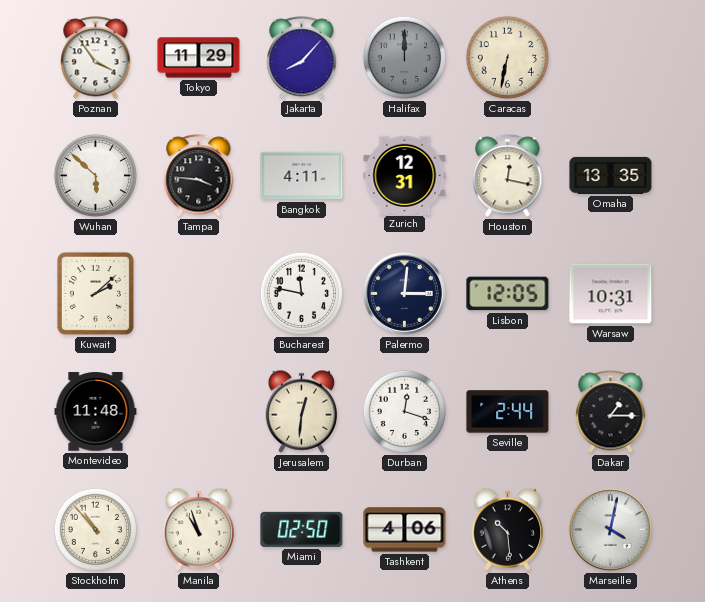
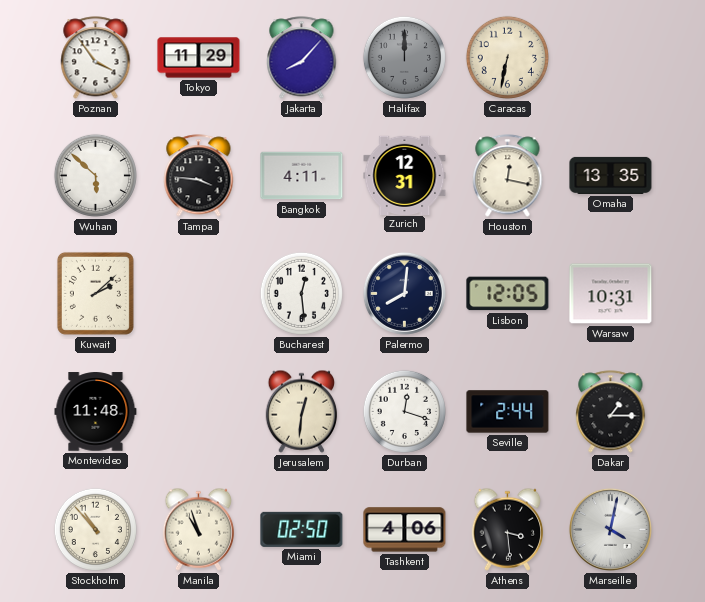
Bucharest: 11:47 -> 12:29 (301, 293)
Palermo: 3:01 -> 8:01 (404, 293)
Athens: 10:29 -> 3:29 (508, 529)
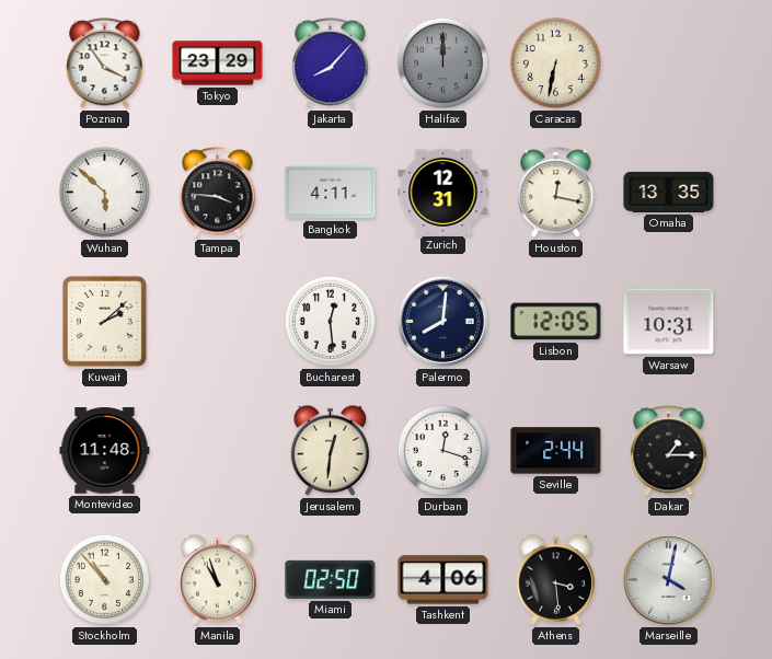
Tokyo: 11:29 -> 23:29 (218, 63)
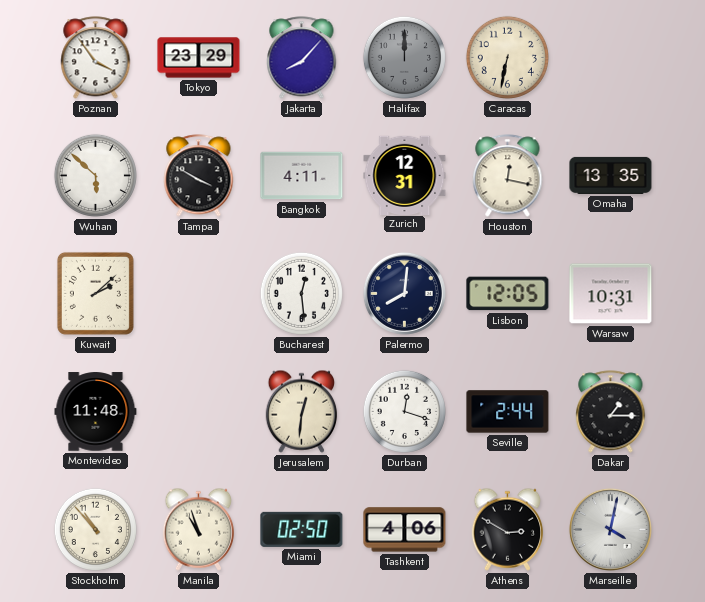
Tampa: 3:46 -> 3:50 (199, 176)
Athens: 3:29 -> 2:50 (508, 529)
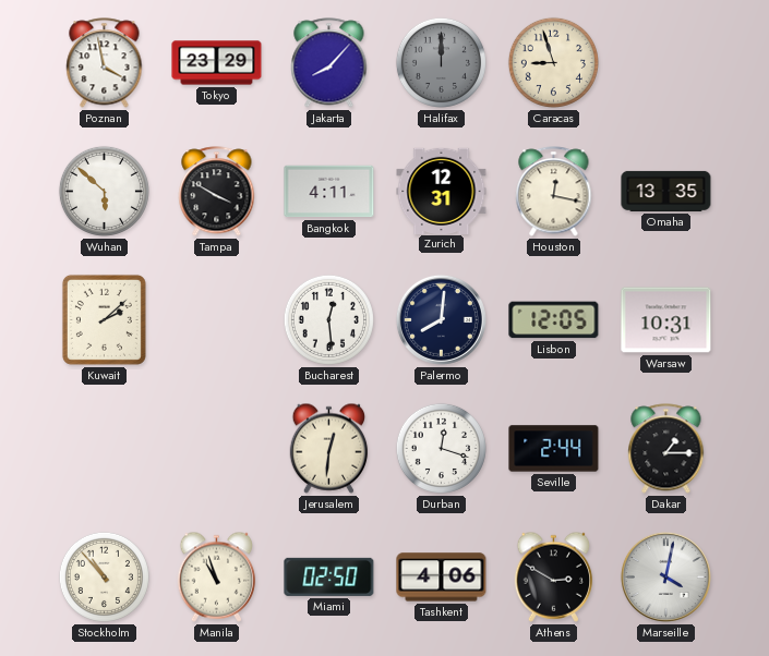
Poznan: 3:54 -> 3:58 (105, 63)
Caracas: 6:32 -> 8:57 (553, 62)
Montevideo: 11:48 -> none (96, 412)
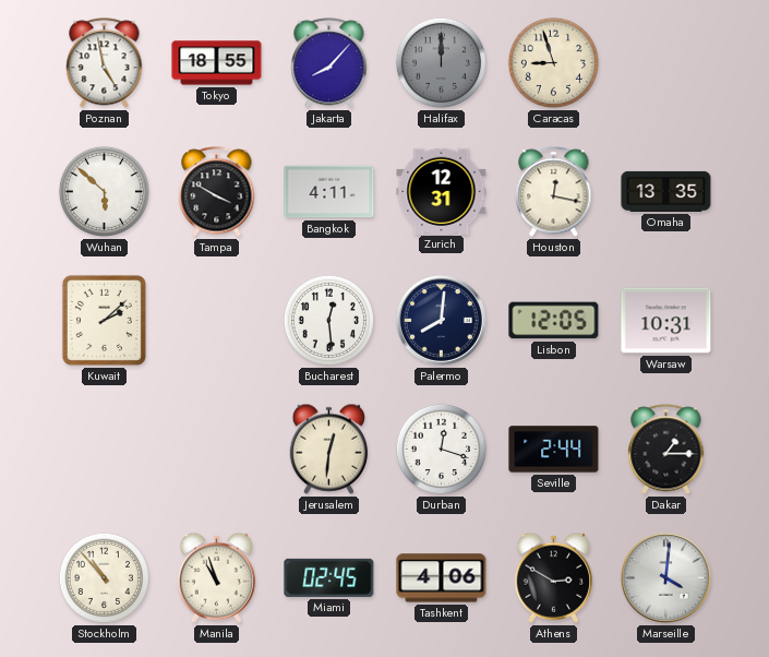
Poznan: 3:58 -> 4:58 (105, 63)
Tokyo: 23:29 -> 18:55 (217, 63)
Miami: 02:50 -> 02:45 (329, 577)
Marseille: 4:02 -> 4:01 (665, 577)
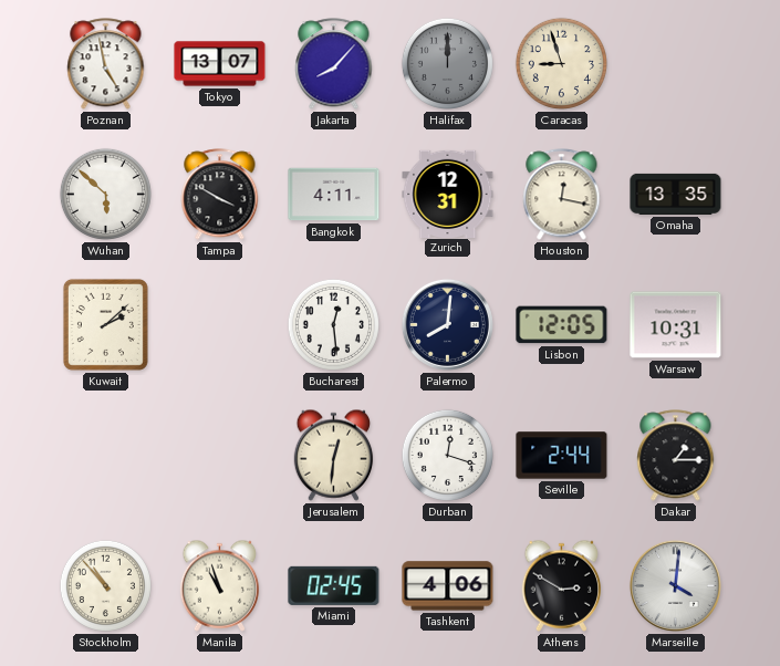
Tokyo: 18:55 -> 13:07 (220, 64)
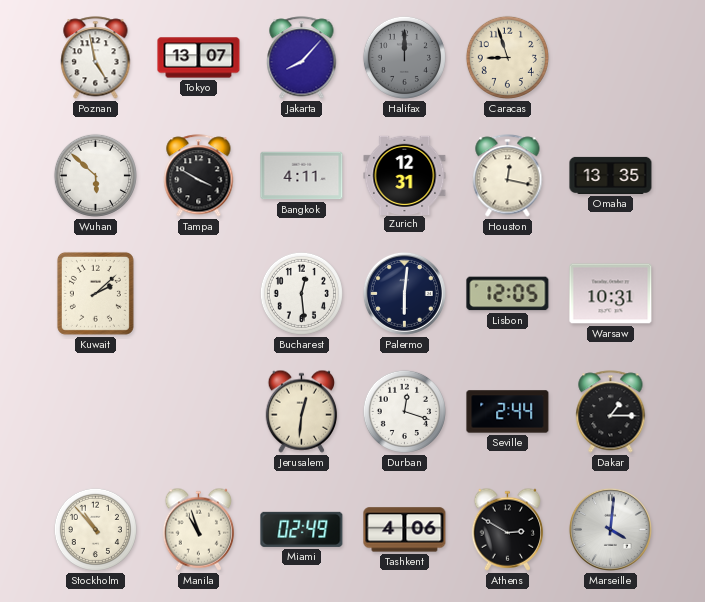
Palermo: 8:01 -> 6:01 (404, 293)
Miami: 02:45 -> 02:49 (302, 529)
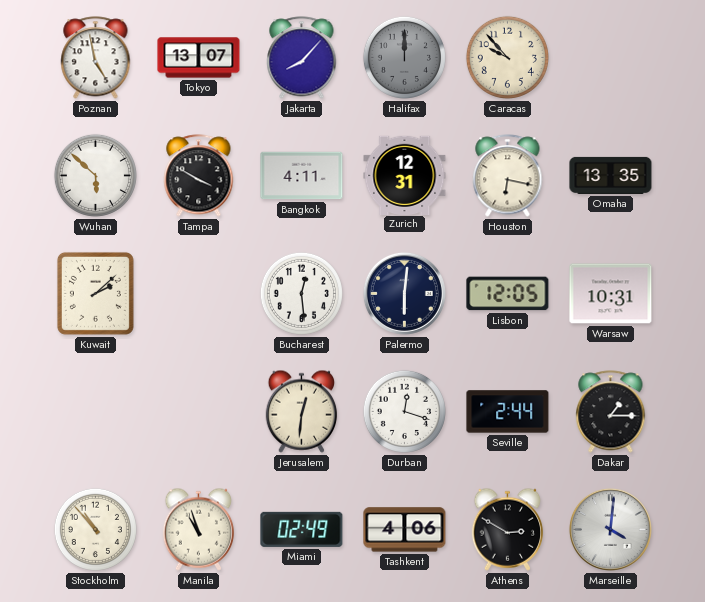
Caracas: 8:57 -> 9:53 (507, 57)
Houston: 12:17 -> 6:17 (508, 176)
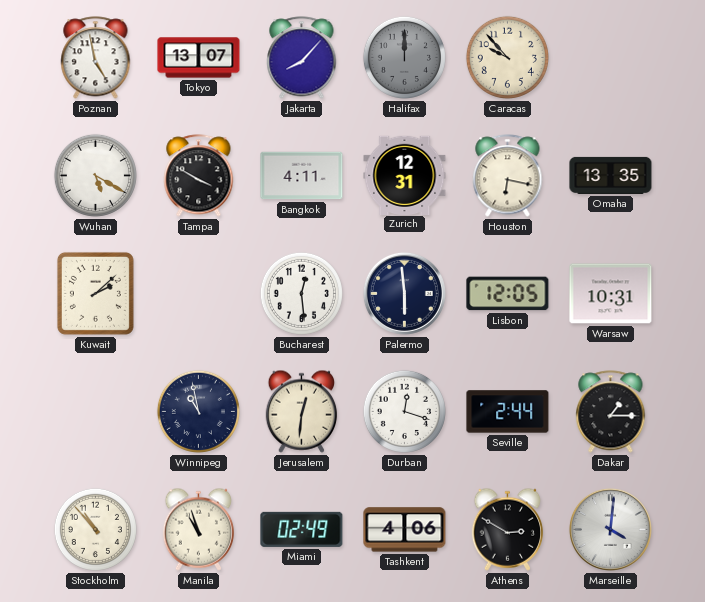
Wuhan: 5:52 -> 5:20 (95, 175)
Palermo: 6:01 -> 5:59 (404, 293)
Winnipeg: none -> 10:58 (198, 411)
